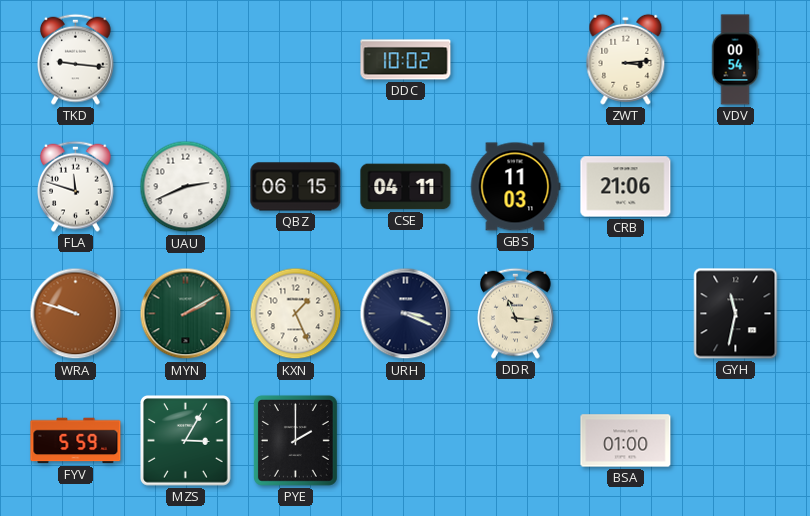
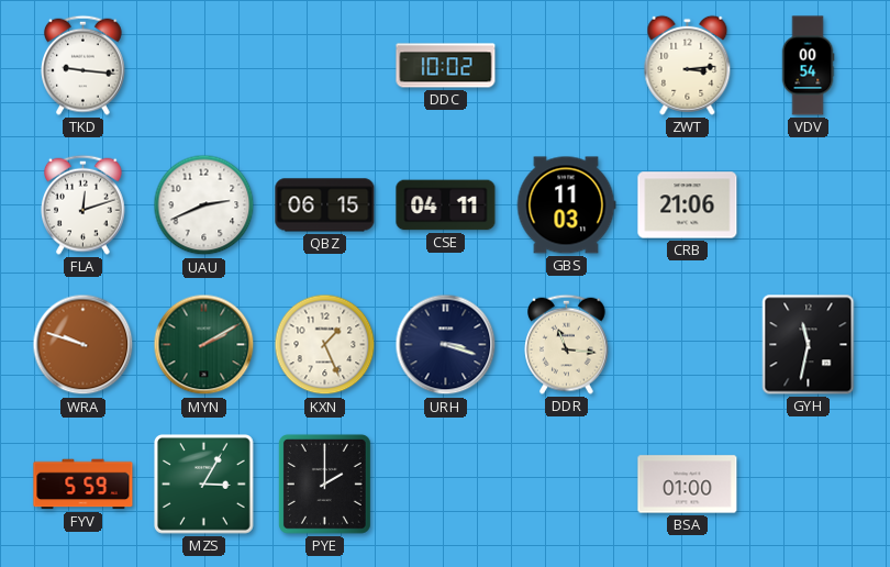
FLA: 11:48 -> 12:12 (84, 204)
URH: 3:19 -> 3:18 (446, 345)
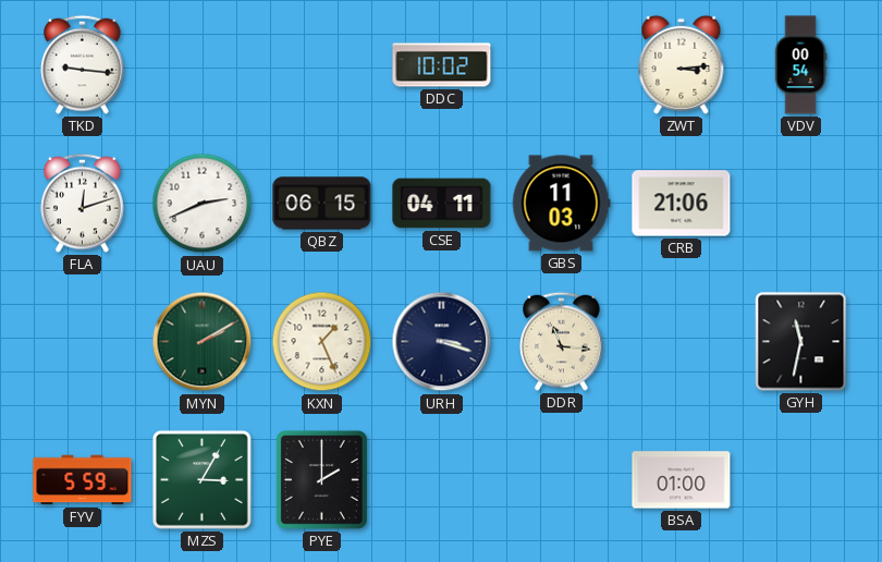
WRA: 9:48 -> none (84, 345)
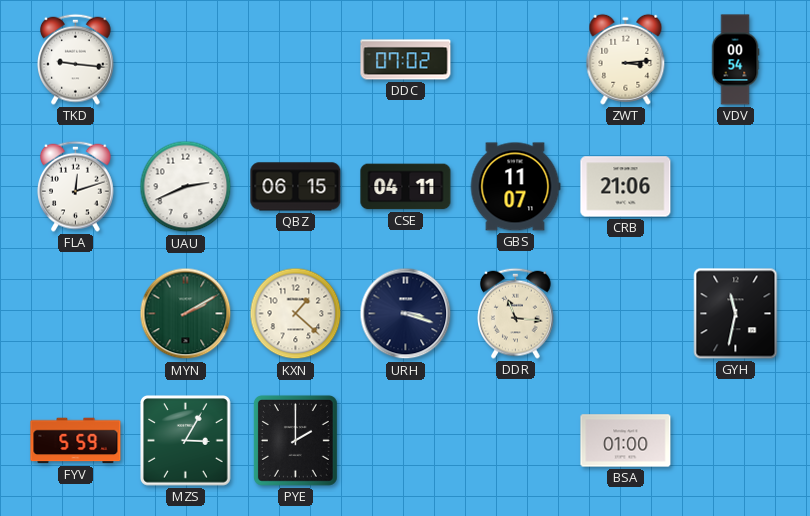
DDC: 10:02 -> 07:02 (406, 60)
GBS: 11:03 -> 11:07 (515, 187)
KXN: 1:26 -> 1:22 (296, 314)
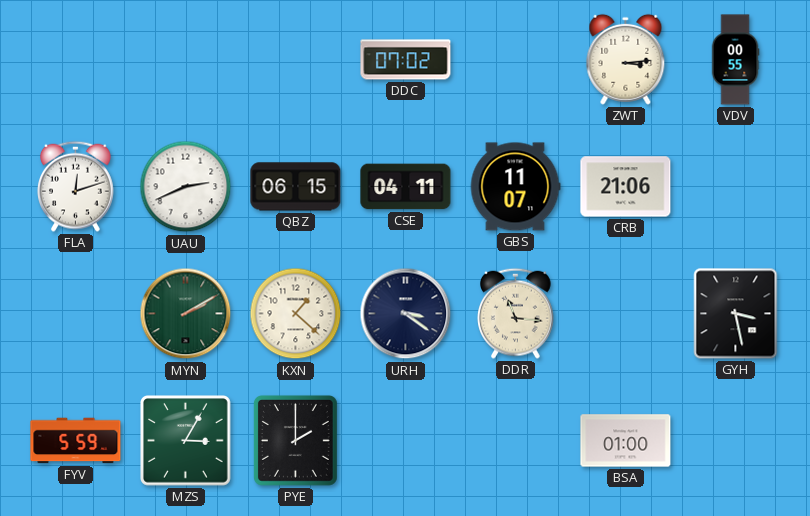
TKD: 9:16 -> none (76, 59)
VDV: 00:54 -> 00:55 (735, 60)
URH: 3:18 -> 3:21 (406, 314)
GYH: 11:32 -> 3:28 (736, 314)
